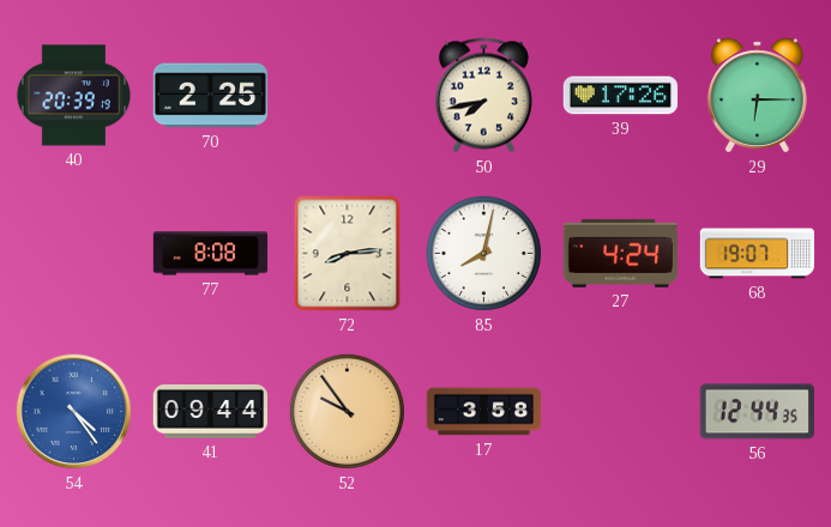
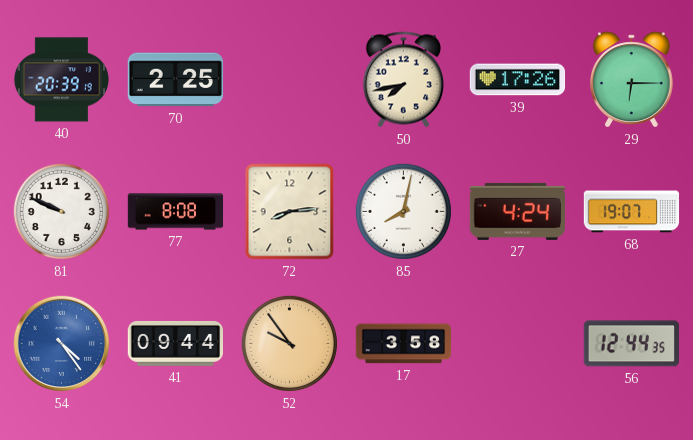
81: none -> 9:49 (61, 211)
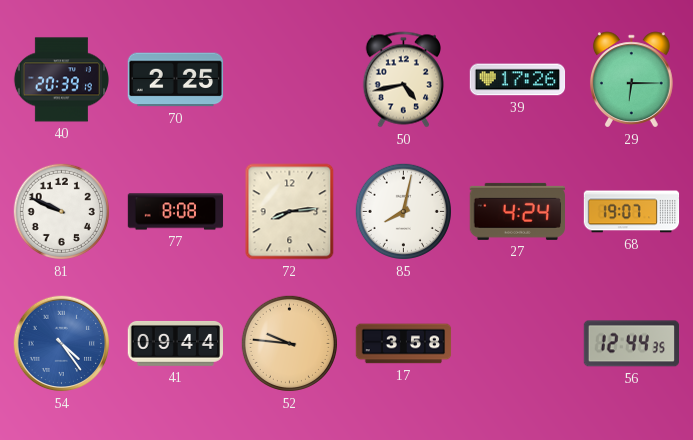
50: 7:43 -> 4:43 (403, 80)
52: 9:54 -> 9:46 (289, 343)
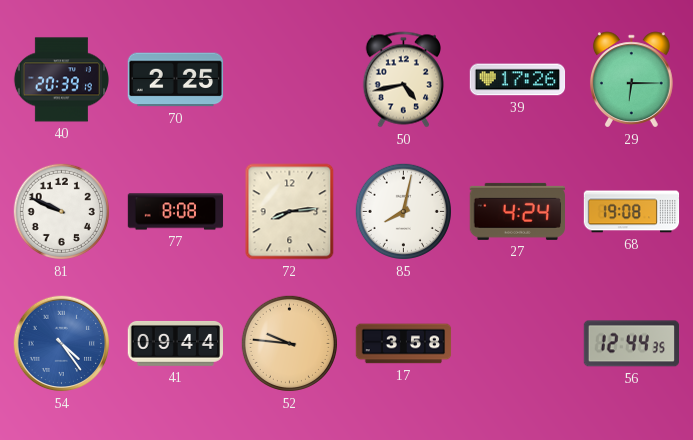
68: 19:07 -> 19:08 (632, 212)
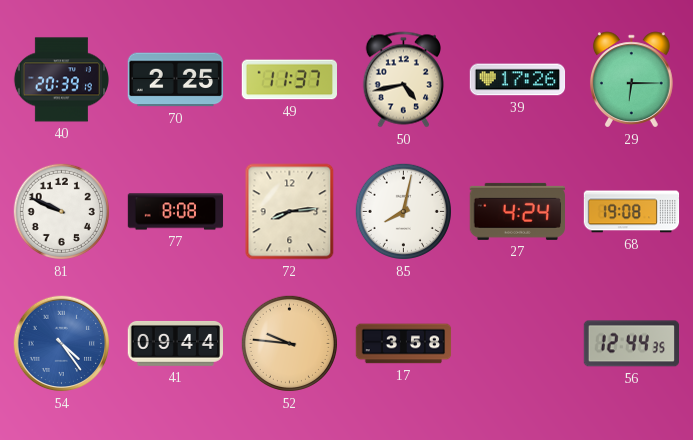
49: none -> 11:37 (289, 80)
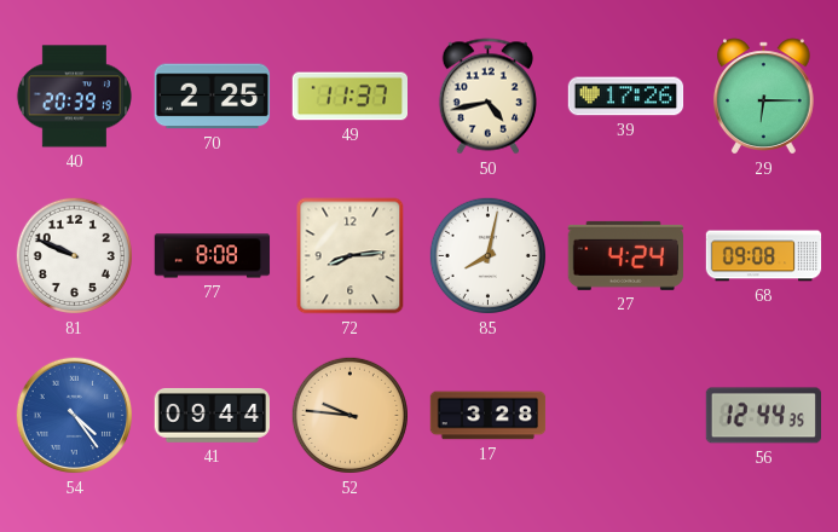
68: 19:08 -> 09:08 (764, 256)
17: 3:58 -> 3:28 (489, 416)
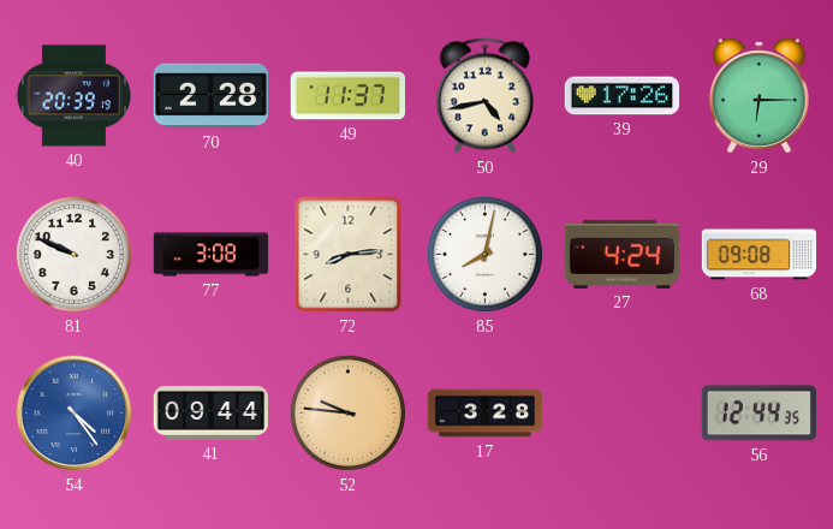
70: 2:25 -> 2:28 (212, 96)
77: 8:08 -> 3:08 (212, 255)
